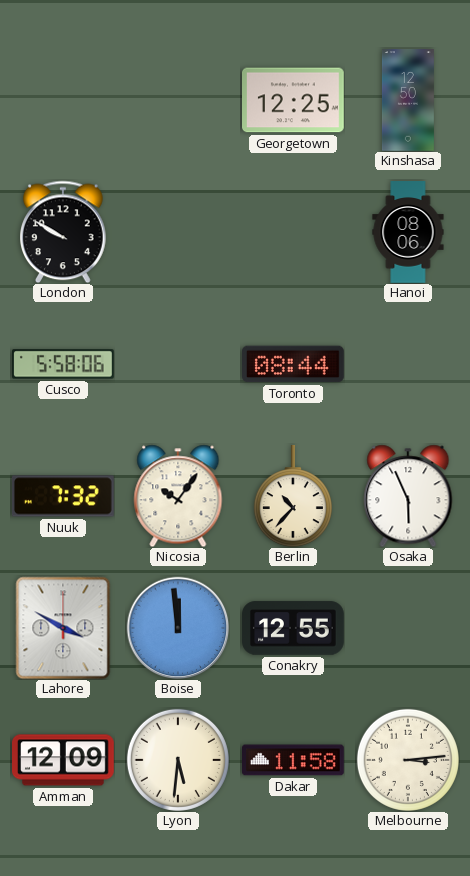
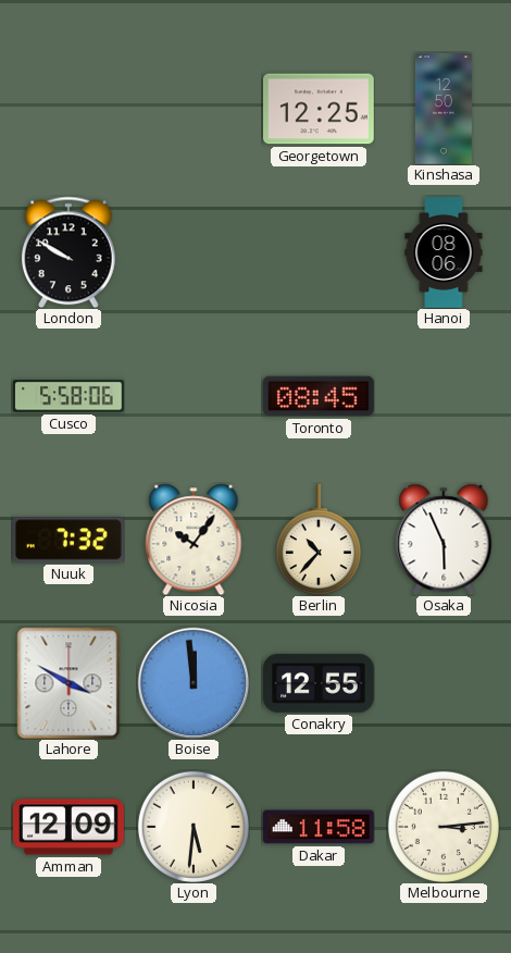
Toronto: 08:44 -> 08:45 (320, 396)
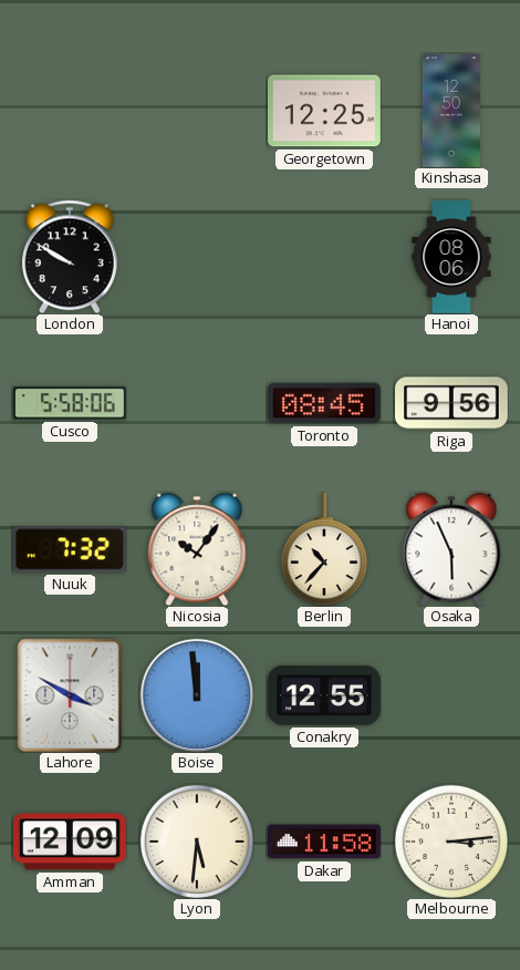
Riga: none -> 9:56 (453, 403)
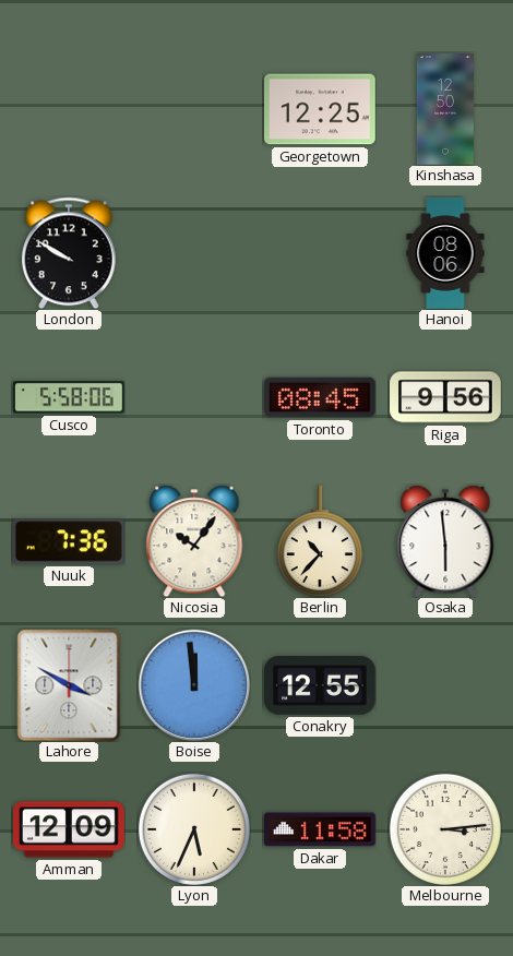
Nuuk: 7:32 -> 7:36 (69, 541)
Osaka: 5:56 -> 5:59 (445, 541)
Lyon: 5:31 -> 5:34 (194, 829)
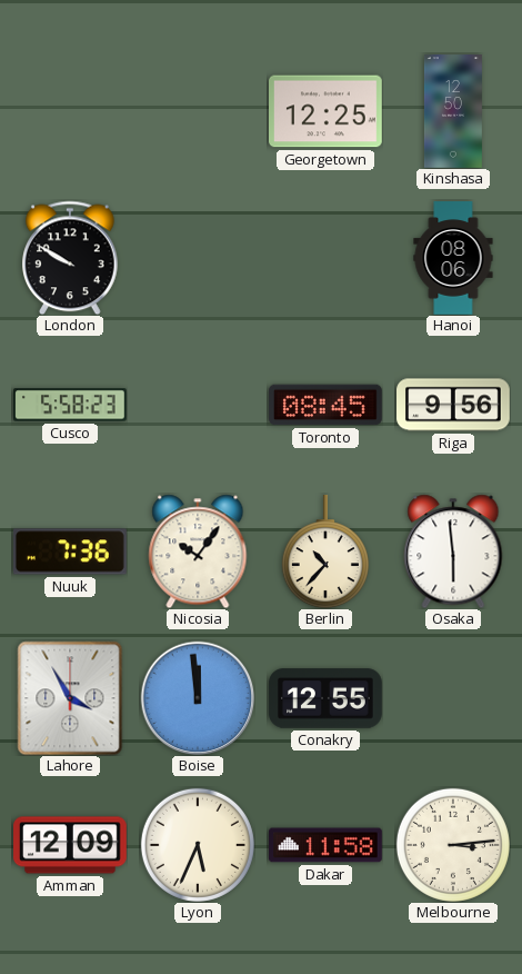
Cusco: 5:58:06 -> 5:58:23 (71, 405)
Lahore: 3:50 -> 3:55 (70, 698)
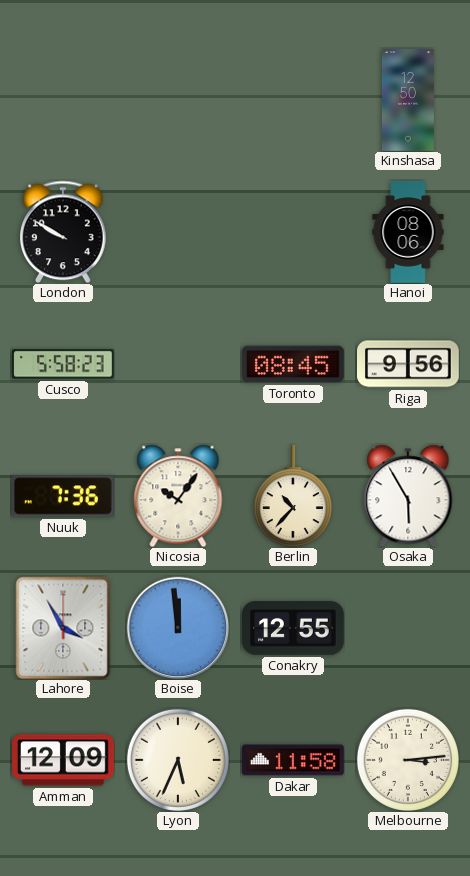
Georgetown: 12:25 -> none (327, 111)
Osaka: 5:59 -> 5:55 (408, 496)
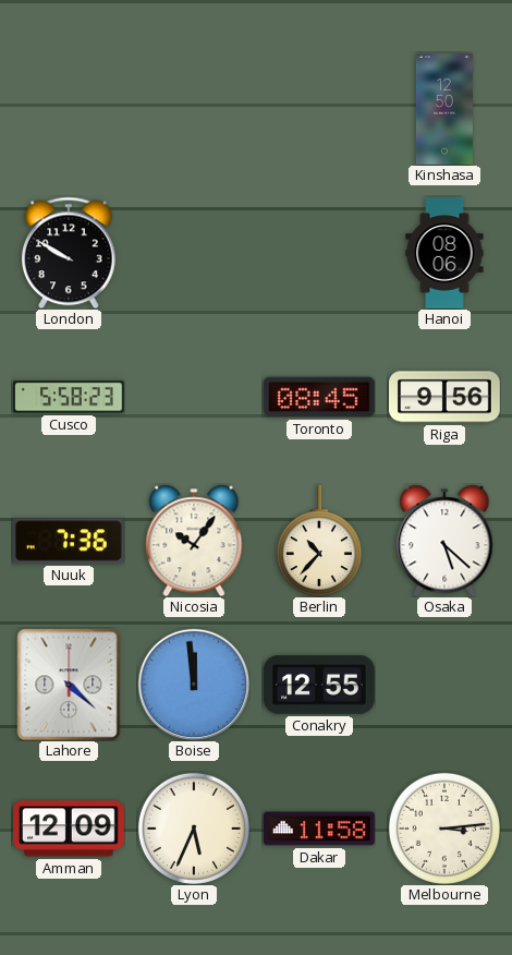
Osaka: 5:55 -> 5:22 (444, 541)
Lahore: 3:55 -> 4:22 (69, 685)
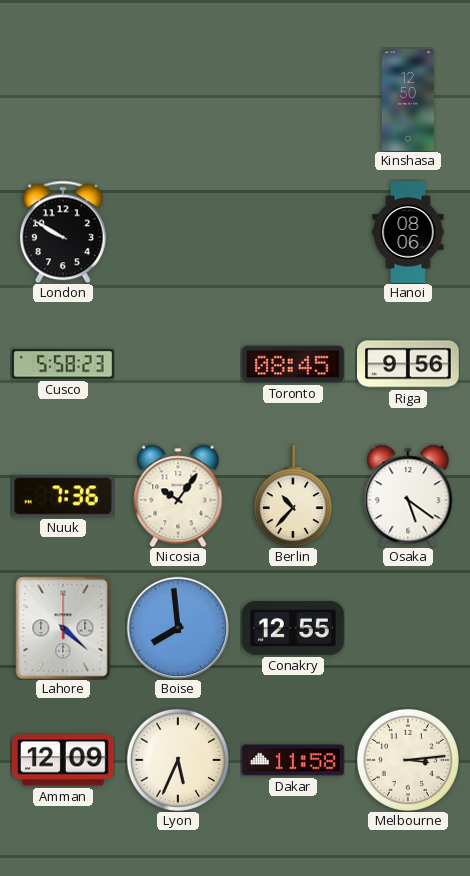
Osaka: 5:22 -> 5:21 (408, 496)
Boise: 11:59 -> 7:59 (178, 628)
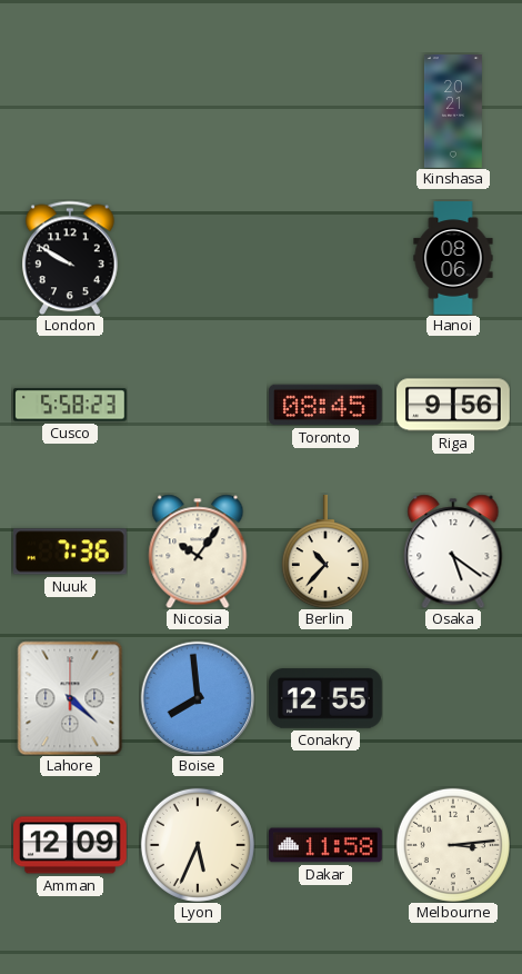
Kinshasa: 12:50 -> 20:21 (453, 111)
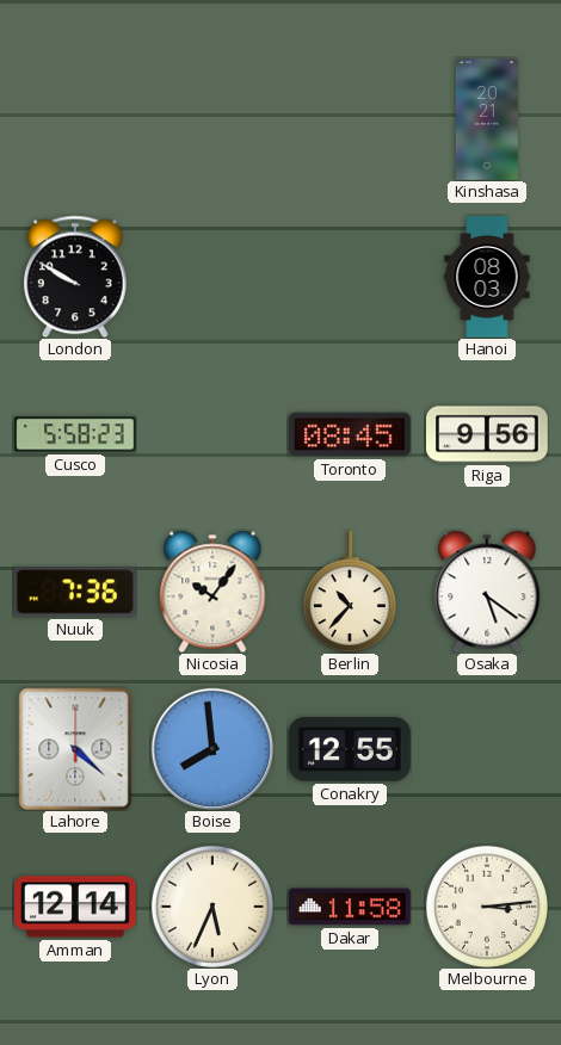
Hanoi: 08:06 -> 08:03 (487, 277)
Amman: 12:09 -> 12:14 (76, 907)
